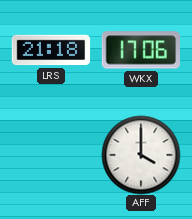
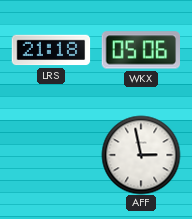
WKX: 17:06 -> 05:06 (140, 50)
AFF: 4:00 -> 2:58 (141, 155)
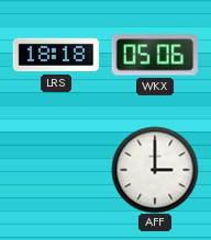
LRS: 21:18 -> 18:18 (56, 55)
AFF: 2:58 -> 3:00 (155, 170)
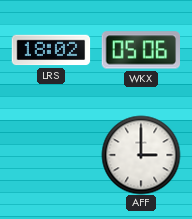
LRS: 18:18 -> 18:02 (51, 50)
